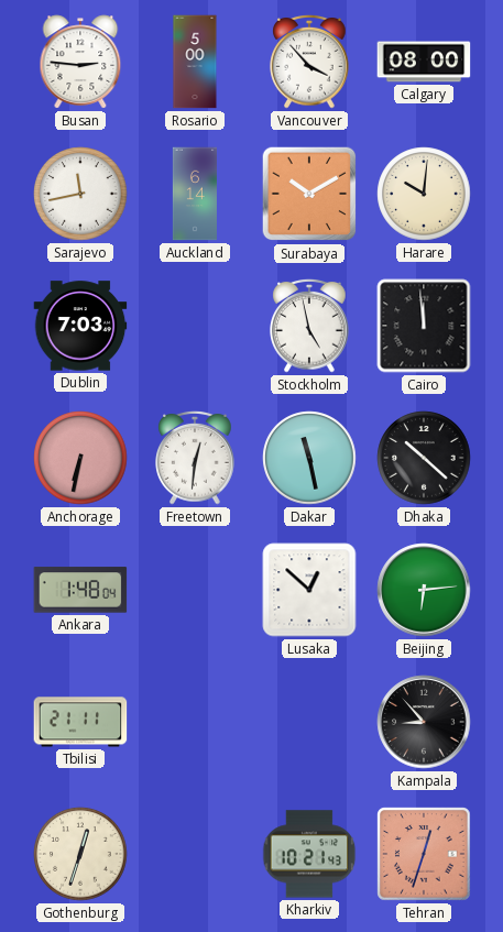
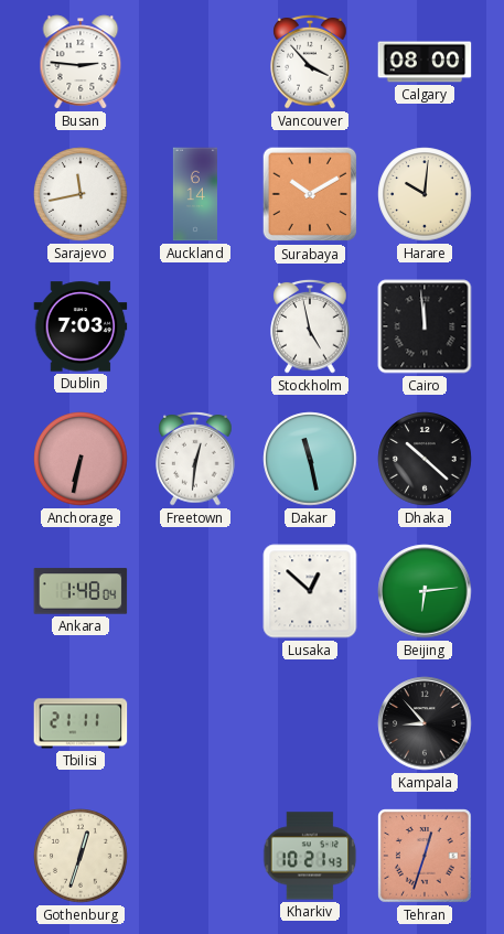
Rosario: 5:00 -> none (195, 62)
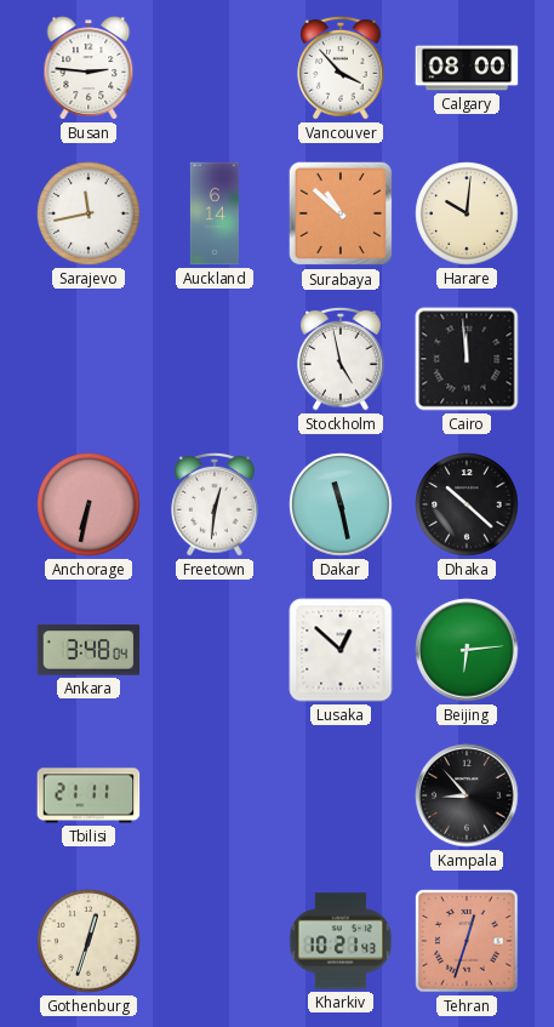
Surabaya: 10:10 -> 10:52 (341, 213)
Dublin: 7:03 -> none (81, 326)
Ankara: 1:48 -> 3:48 (88, 650)
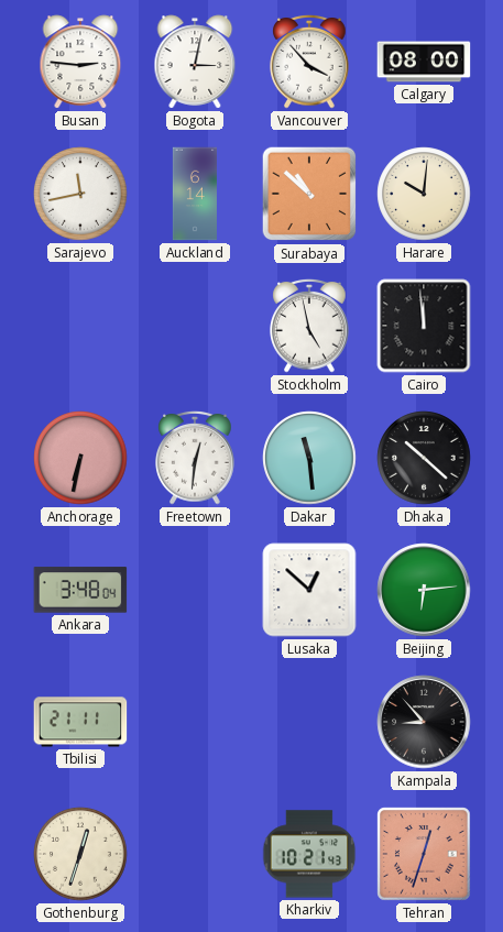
Bogota: none -> 3:02 (195, 62)
Dakar: 11:28 -> 11:29 (309, 458)
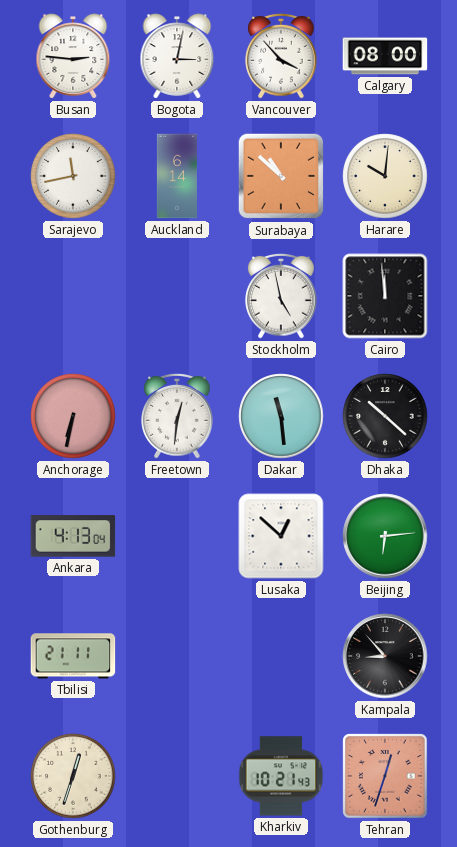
Ankara: 3:48 -> 4:13 (73, 536)
